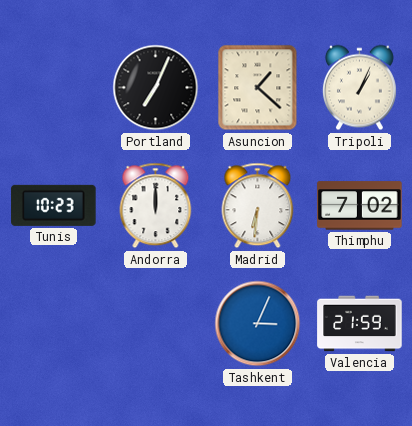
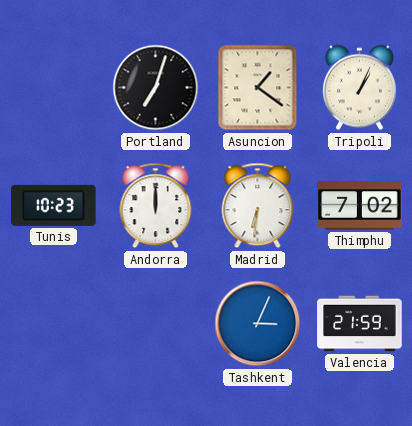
Portland: 7:04 -> 7:03 (156, 88)
Asuncion: 1:22 -> 1:21 (258, 88)
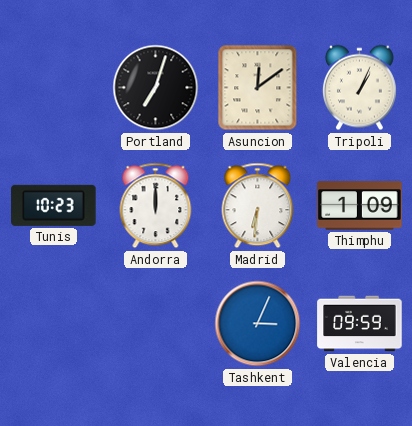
Asuncion: 1:21 -> 12:09 (258, 88)
Thimphu: 7:02 -> 1:09 (360, 206)
Valencia: 21:59 -> 09:59 (360, 324)
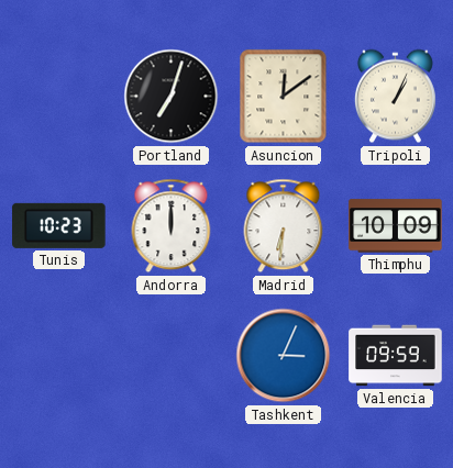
Thimphu: 1:09 -> 10:09 (396, 226)
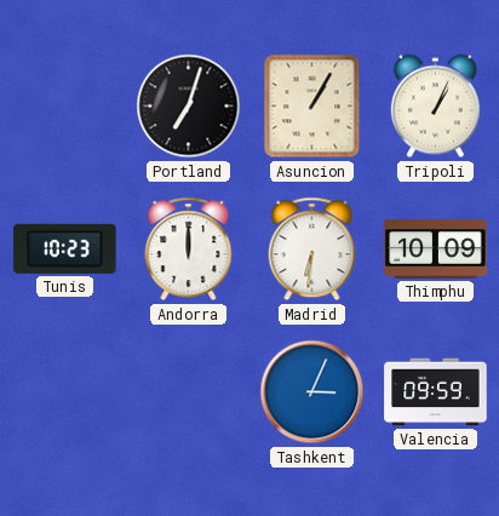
Asuncion: 12:09 -> 1:05 (312, 107)
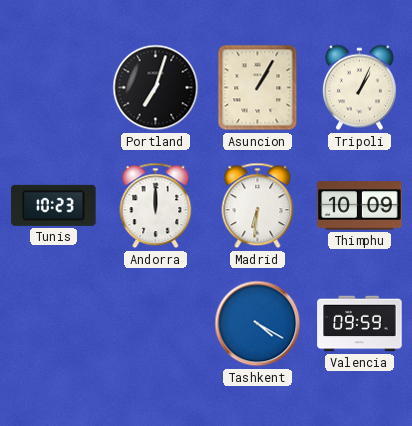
Tashkent: 3:04 -> 4:20 (258, 324)
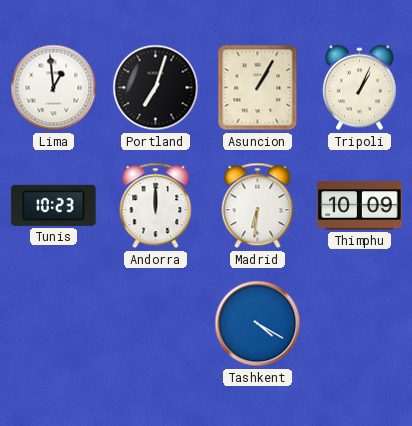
Lima: none -> 12:59 (54, 88)
Valencia: 09:59 -> none (360, 324)
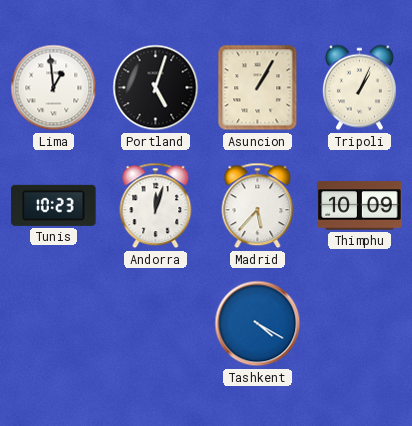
Portland: 7:03 -> 5:03 (156, 88)
Andorra: 12:00 -> 12:03 (156, 206)
Madrid: 6:31 -> 5:37 (258, 206)
